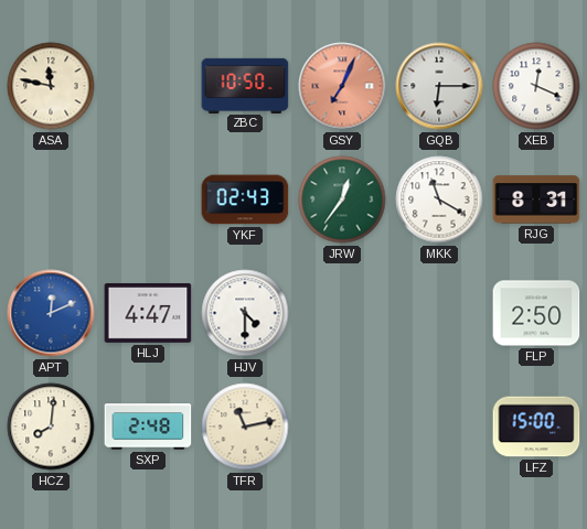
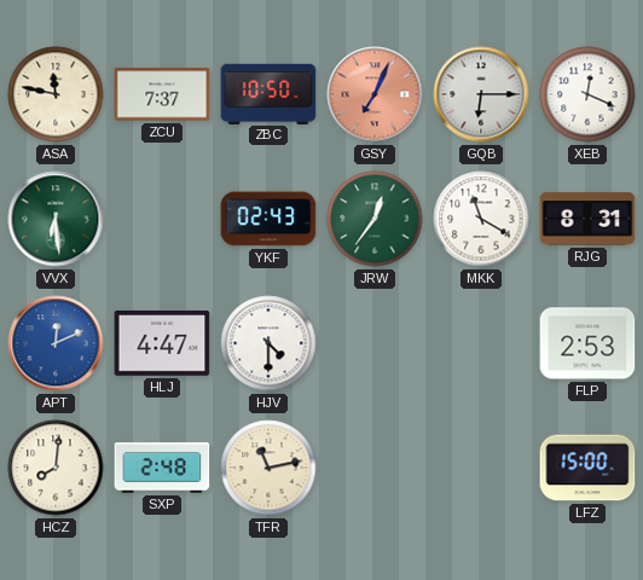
ZCU: none -> 7:37 (162, 94)
VVX: none -> 6:29 (56, 219)
FLP: 2:50 -> 2:53 (587, 343)
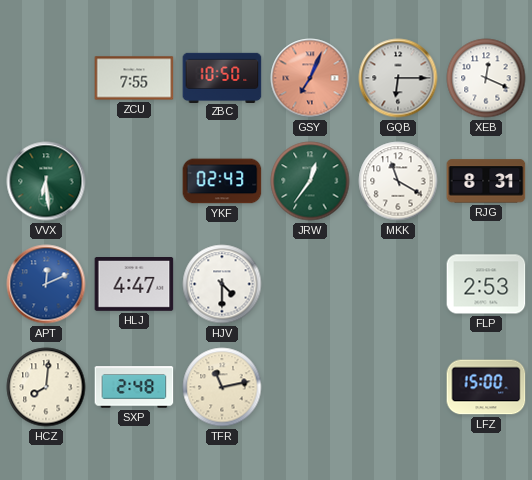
ASA: 11:47 -> none (56, 94)
ZCU: 7:37 -> 7:55 (134, 78)
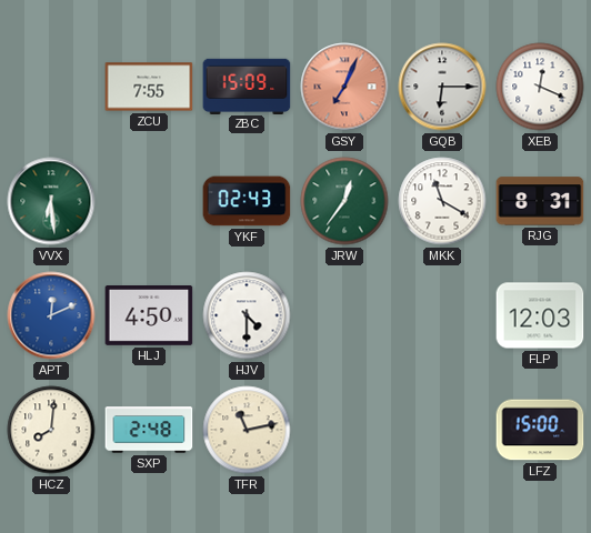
ZBC: 10:50 -> 15:09 (247, 86)
HLJ: 4:47 -> 4:50 (149, 316)
FLP: 2:53 -> 12:03 (540, 315)
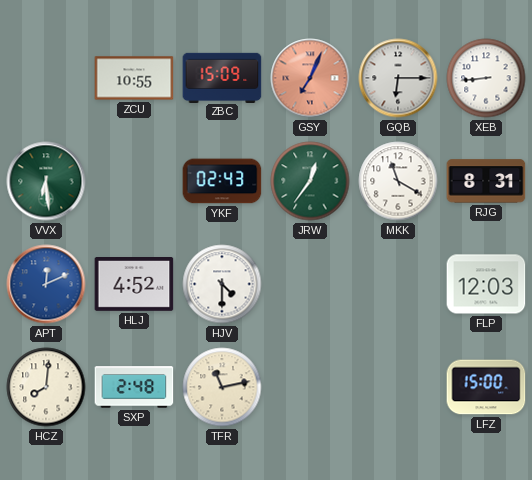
ZCU: 7:55 -> 10:55 (134, 78)
XEB: 12:19 -> 8:44 (486, 78)
HLJ: 4:50 -> 4:52 (134, 285)
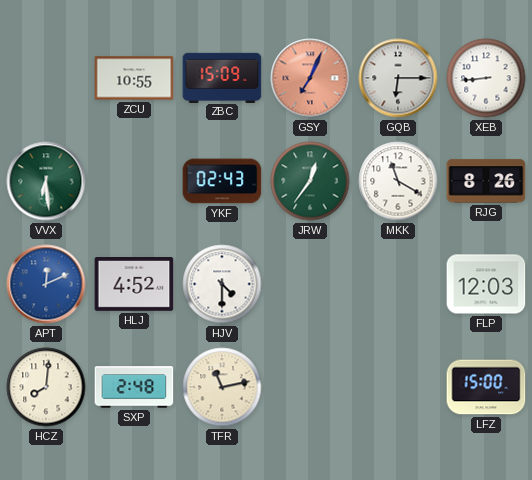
RJG: 8:31 -> 8:26 (486, 181)
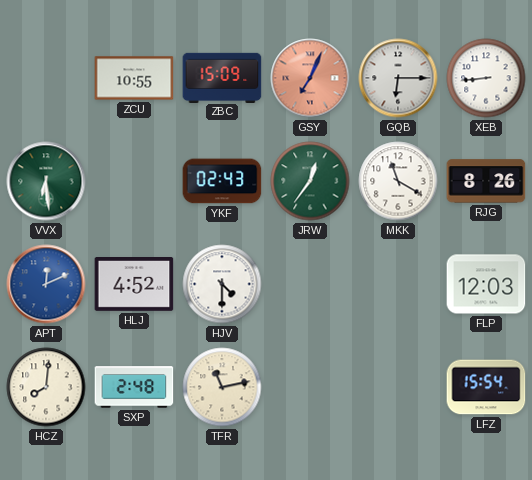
LFZ: 15:00 -> 15:54 (486, 387)
